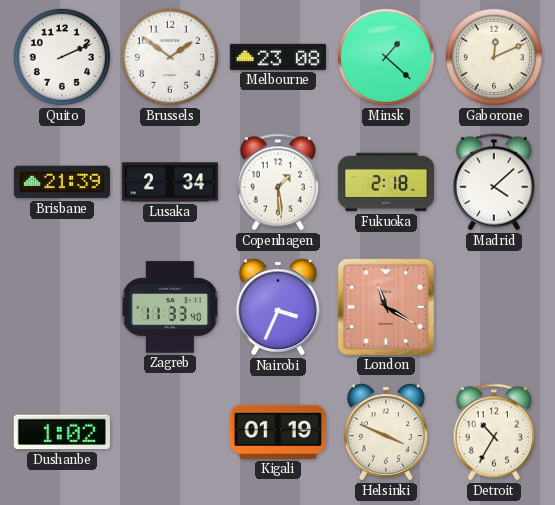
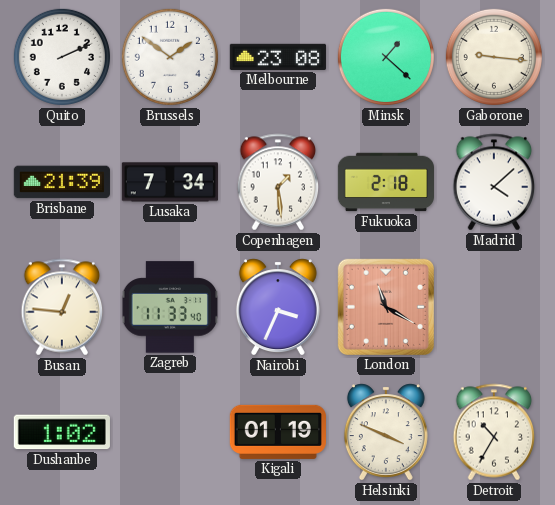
Gaborone: 12:11 -> 9:16 (494, 57)
Lusaka: 2:34 -> 7:34 (170, 182)
Busan: none -> 12:46 (62, 307)
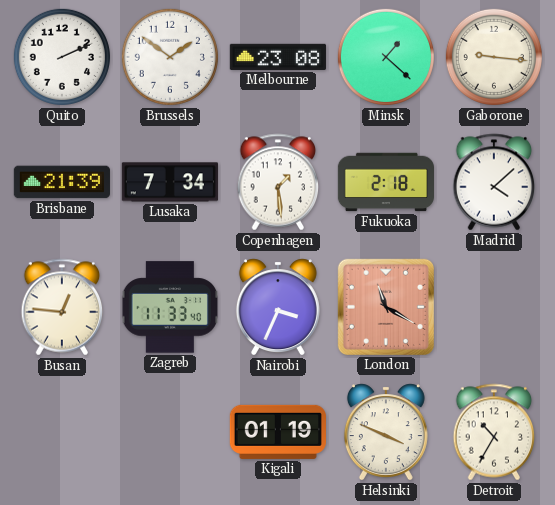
Dushanbe: 1:02 -> none (62, 432)
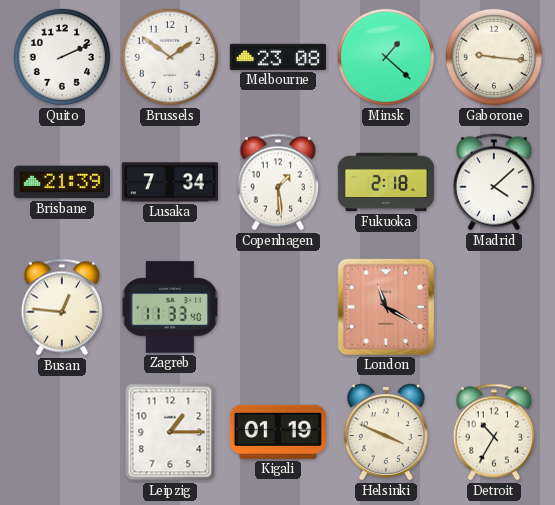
Nairobi: 3:34 -> none (278, 307)
Leipzig: none -> 1:15 (170, 432)
